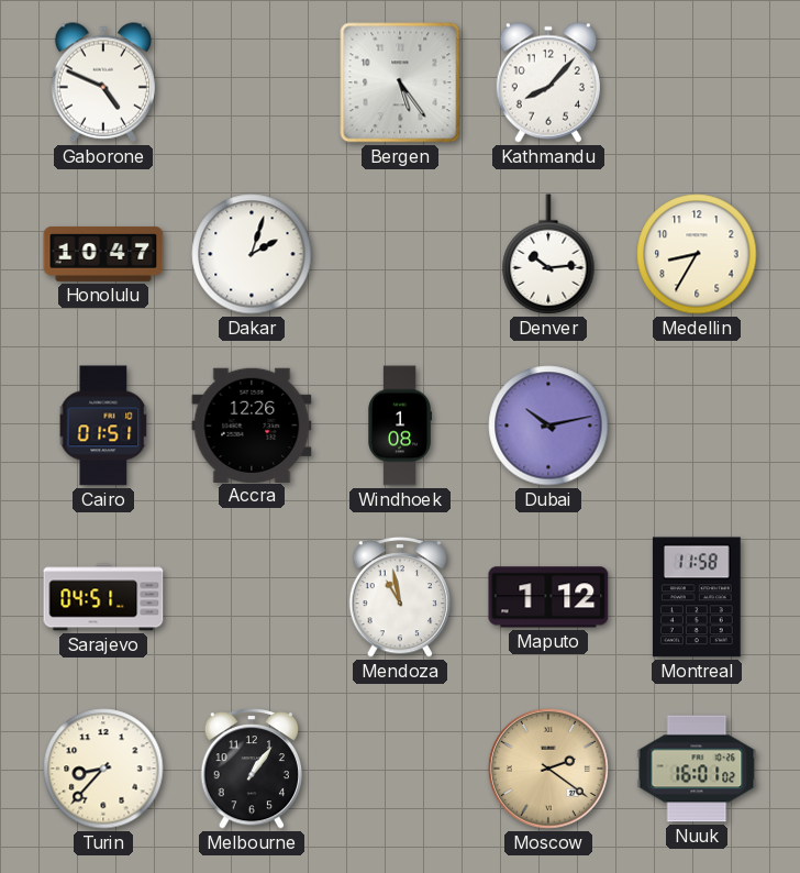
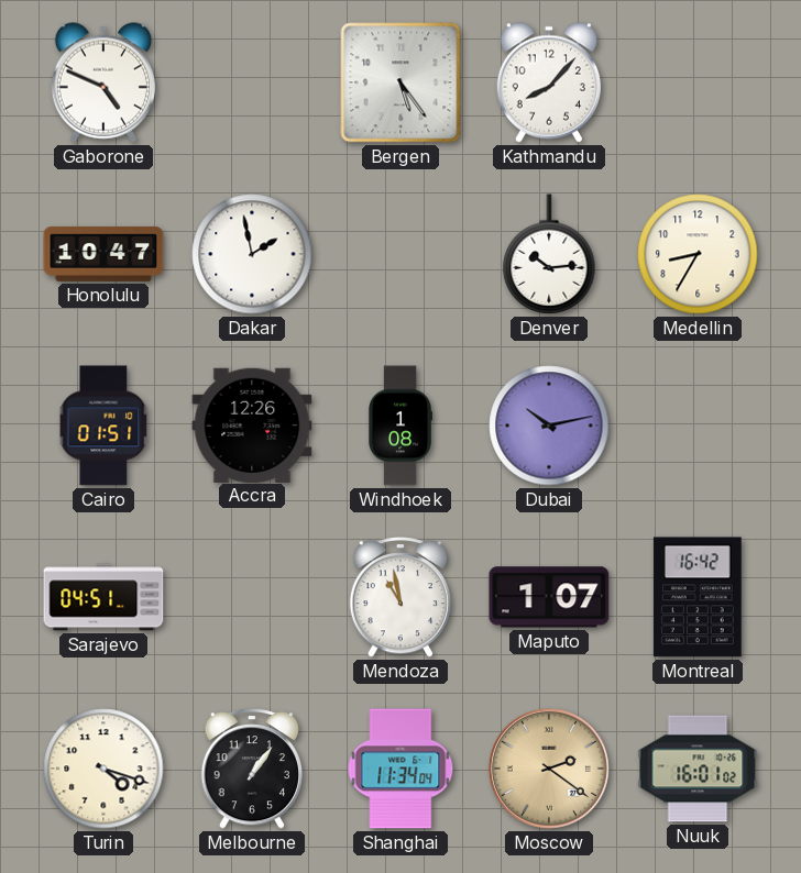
Dakar: 2:03 -> 1:58 (252, 254)
Maputo: 1:12 -> 1:07 (549, 597)
Montreal: 11:58 -> 16:42 (698, 597)
Turin: 8:37 -> 4:18 (103, 769)
Shanghai: none -> 11:34 (401, 769)
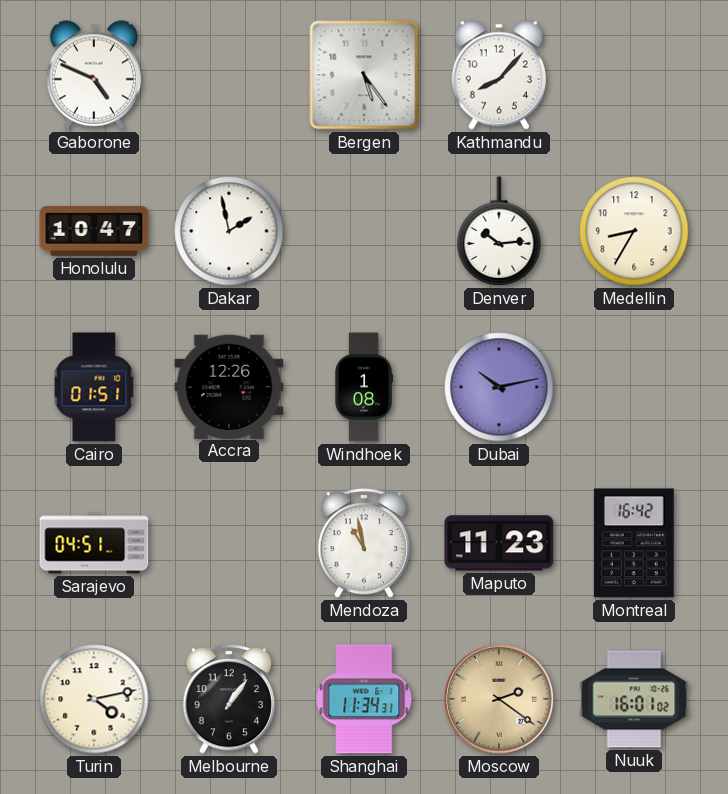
Maputo: 1:07 -> 11:23 (499, 543)
Turin: 4:18 -> 4:13 (94, 699)
Shanghai: 11:34:04 -> 11:34:31 (364, 699)
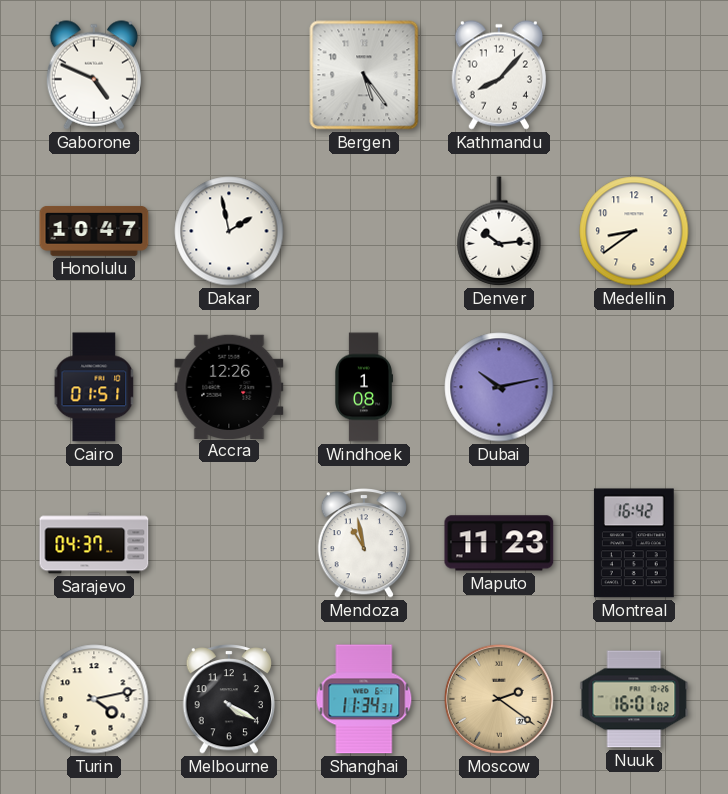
Medellin: 8:35 -> 8:39 (634, 231)
Sarajevo: 04:51 -> 04:37 (94, 543)
Melbourne: 1:06 -> 4:20 (229, 700)
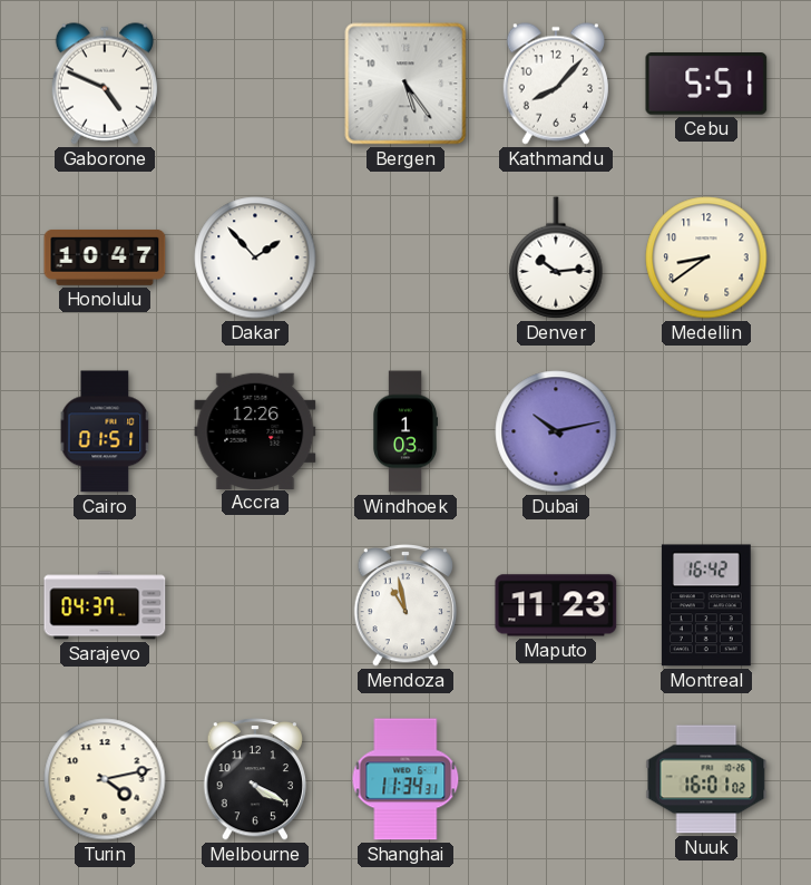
Cebu: none -> 5:51 (706, 85)
Dakar: 1:58 -> 1:53 (255, 257)
Windhoek: 1:08 -> 1:03 (404, 431)
Moscow: 2:21 -> none (499, 699)
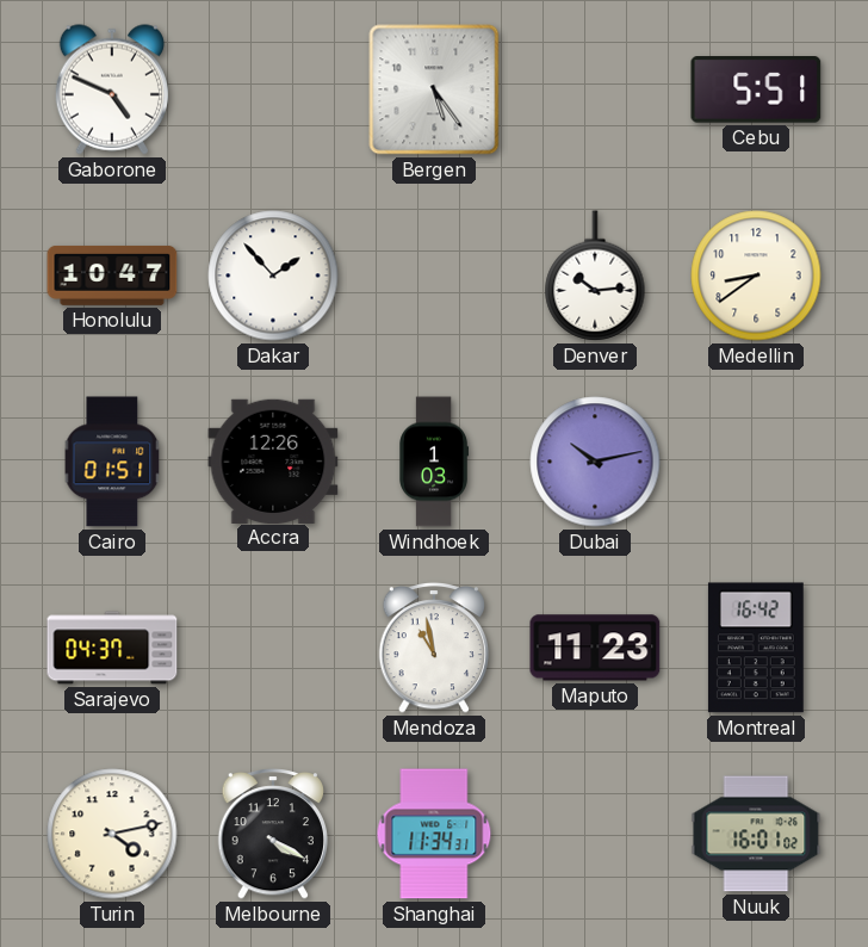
Kathmandu: 8:07 -> none (556, 84)
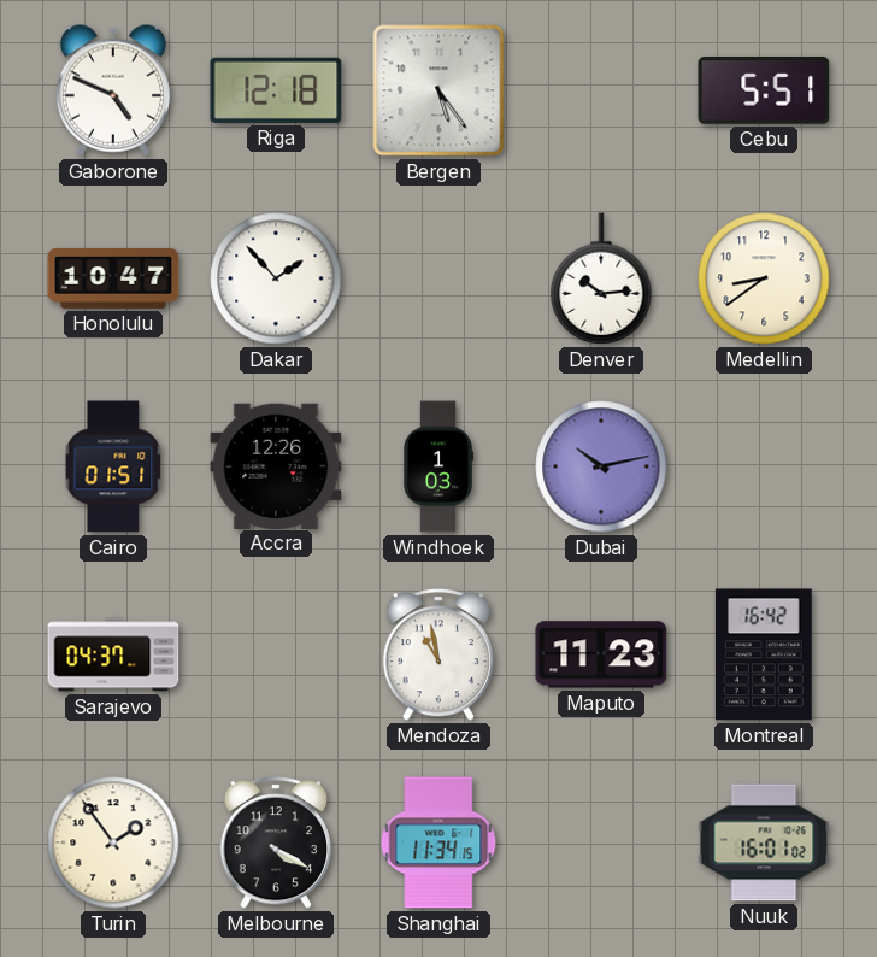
Riga: none -> 12:18 (276, 90)
Turin: 4:13 -> 1:54 (113, 842)
Shanghai: 11:34:31 -> 11:34:15 (438, 842)
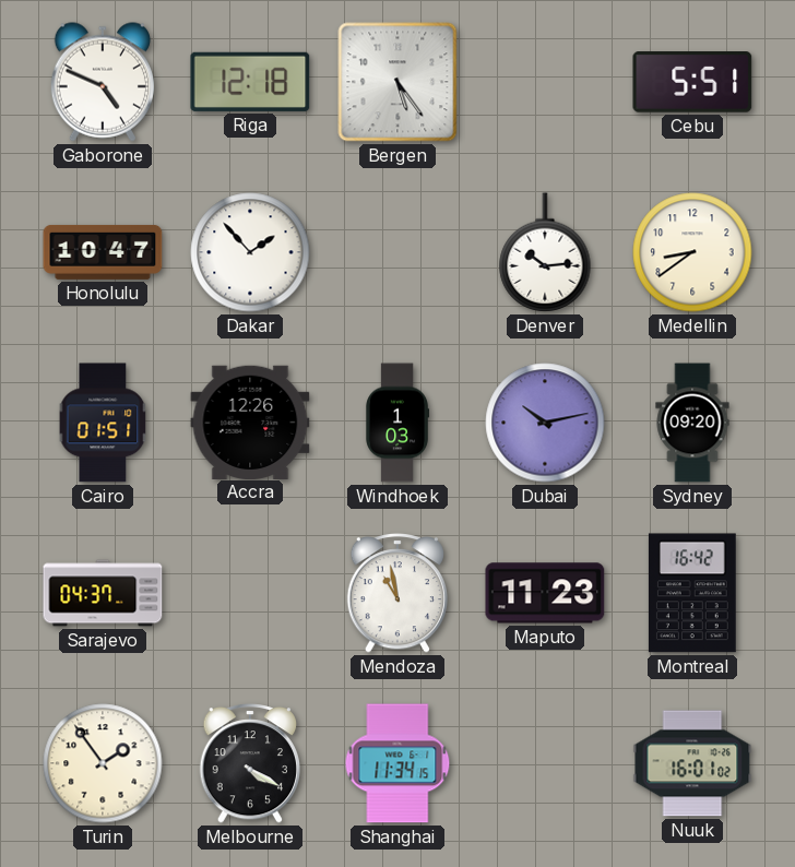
Sydney: none -> 09:20 (692, 423)
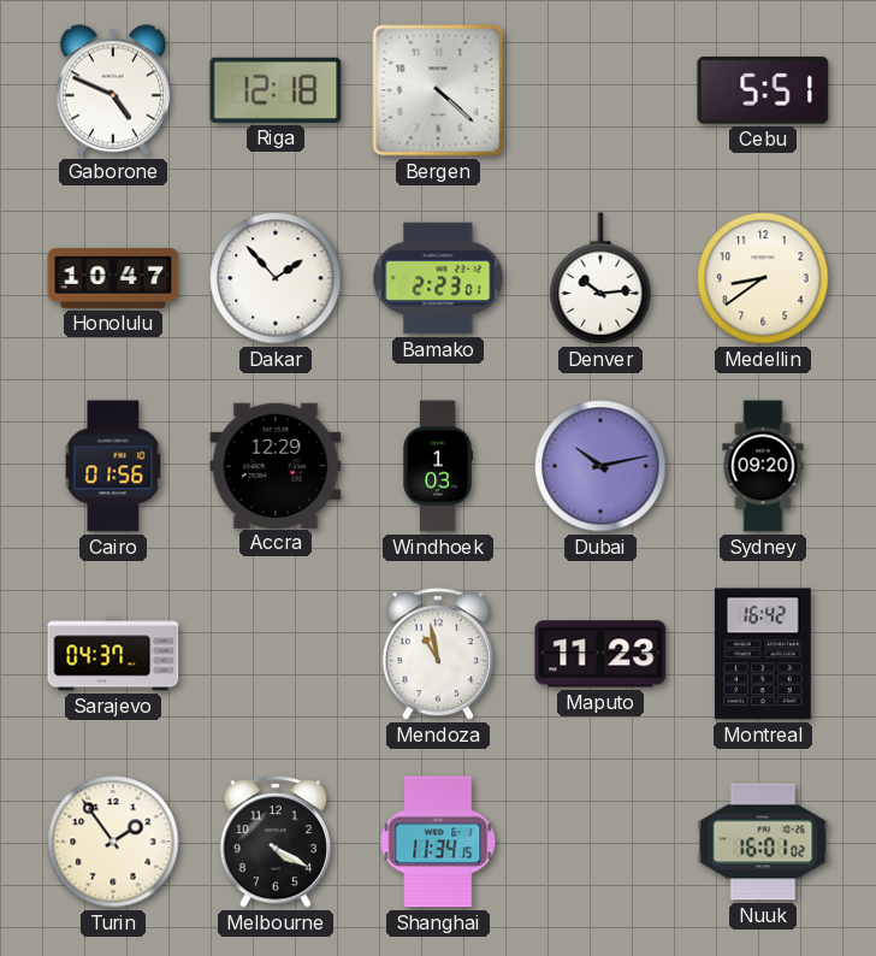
Bergen: 5:24 -> 4:22 (438, 90)
Bamako: none -> 2:23 (438, 278)
Cairo: 01:51 -> 01:56 (113, 466)
Accra: 12:26 -> 12:29 (276, 465)
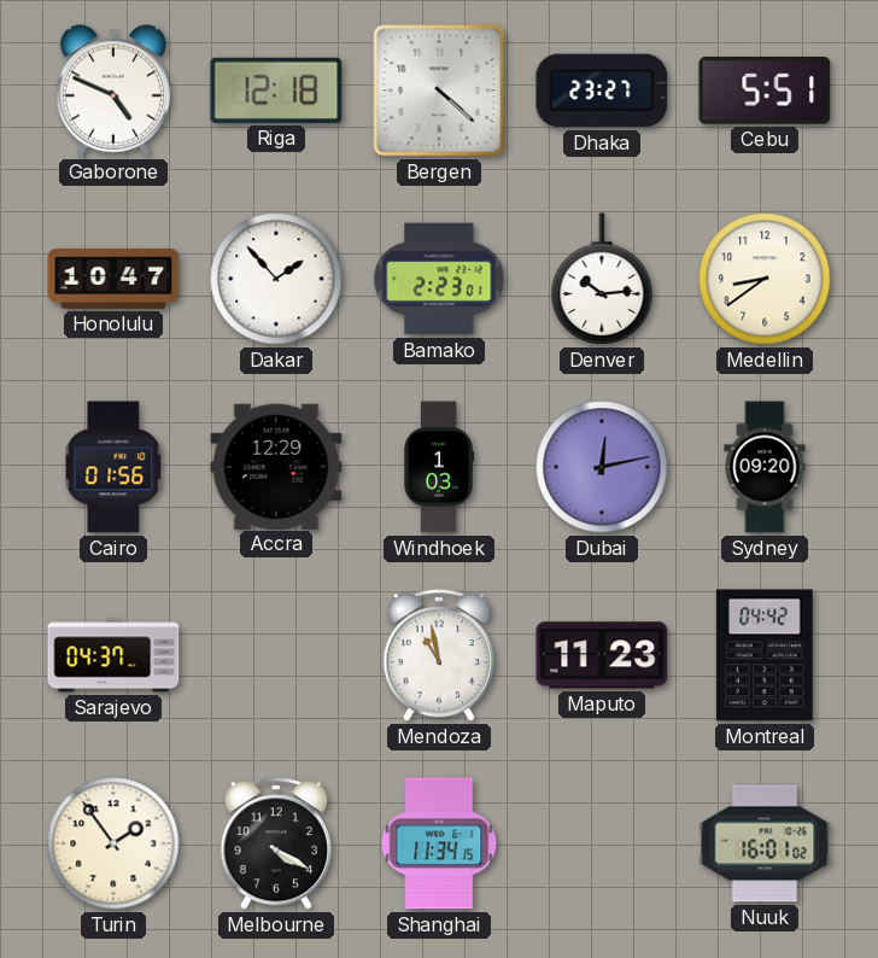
Dhaka: none -> 23:27 (602, 90)
Dubai: 10:13 -> 12:13 (602, 467)
Montreal: 16:42 -> 04:42 (765, 655)
